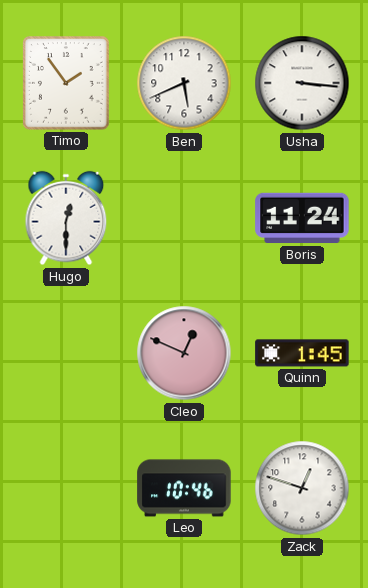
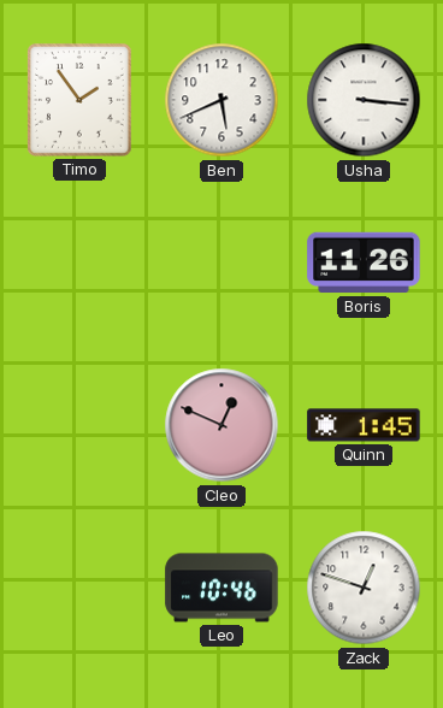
Hugo: 12:30 -> none (66, 218)
Boris: 11:24 -> 11:26 (364, 262)
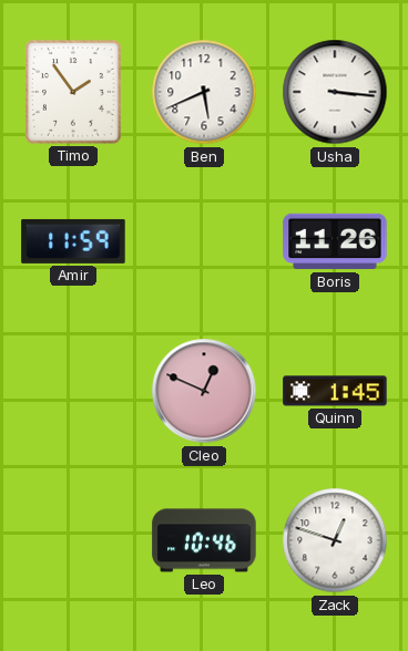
Amir: none -> 11:59 (73, 241)
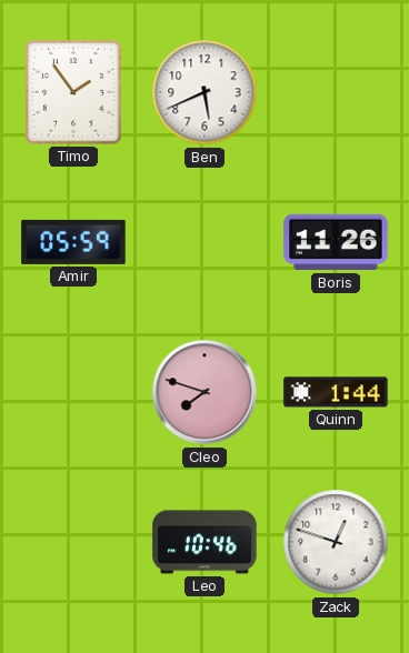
Usha: 3:16 -> none (335, 92)
Amir: 11:59 -> 05:59 (73, 242)
Cleo: 12:49 -> 7:48 (205, 392)
Quinn: 1:45 -> 1:44 (336, 392)
